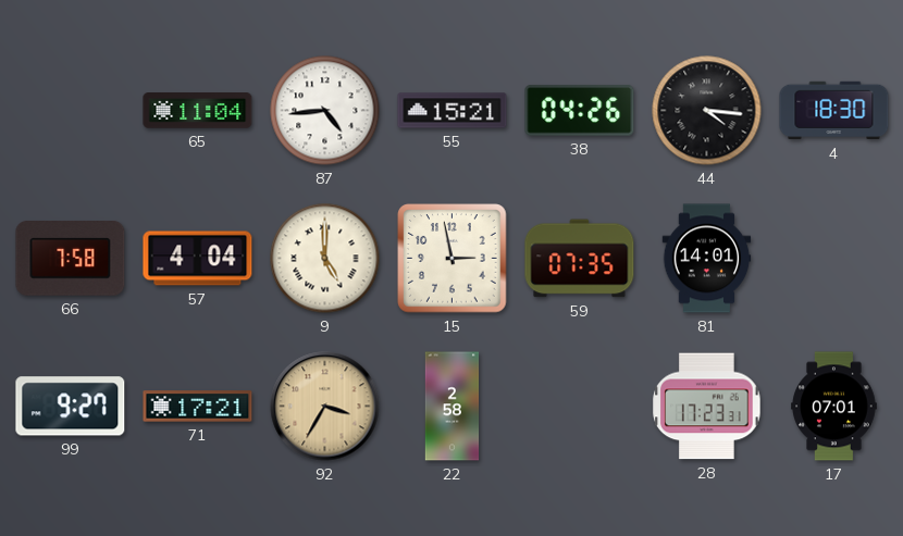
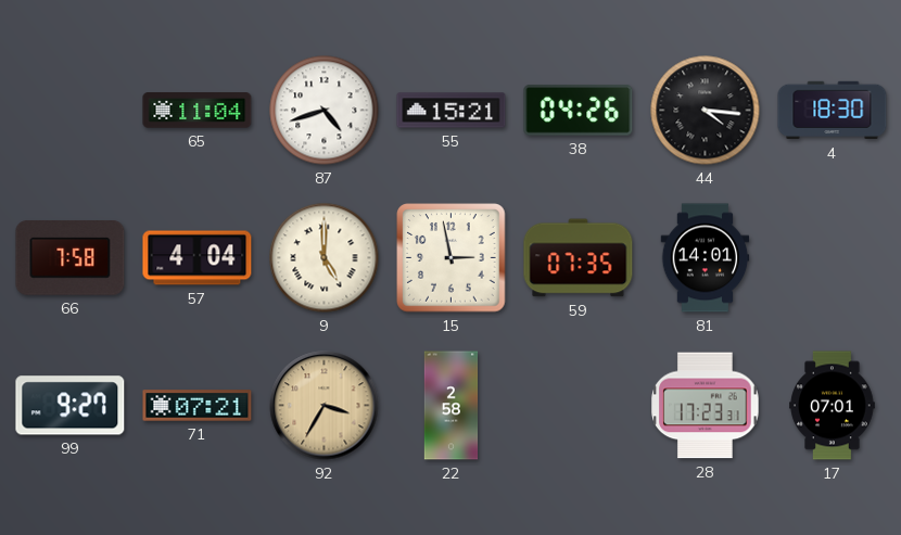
87: 4:44 -> 4:42 (325, 111)
71: 17:21 -> 07:21 (198, 406)
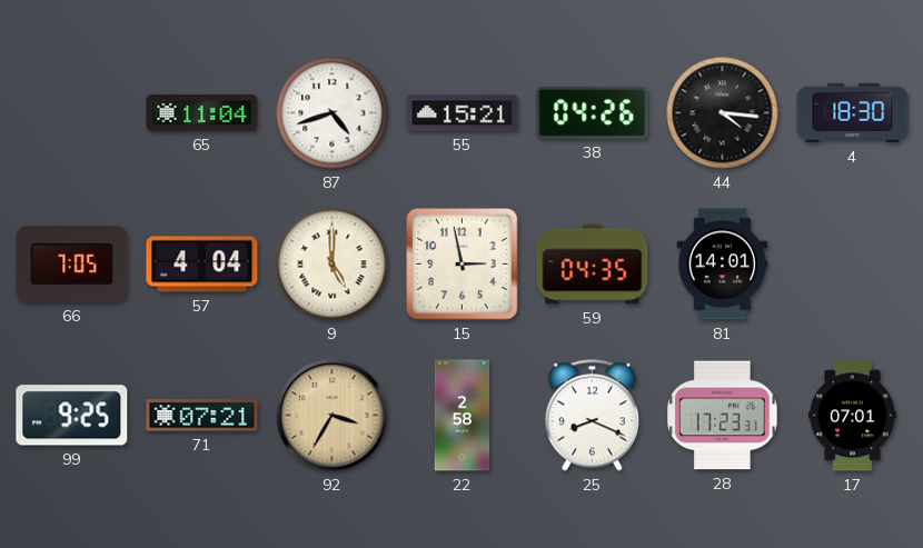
66: 7:58 -> 7:05 (72, 265)
59: 07:35 -> 04:35 (593, 265)
99: 9:27 -> 9:25 (72, 416)
25: none -> 8:19 (592, 416)
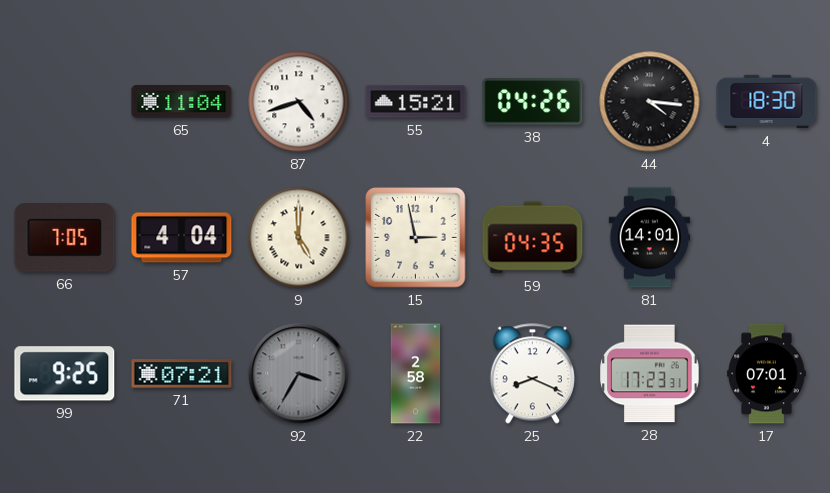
92 dial: champagne -> grey (299, 374)
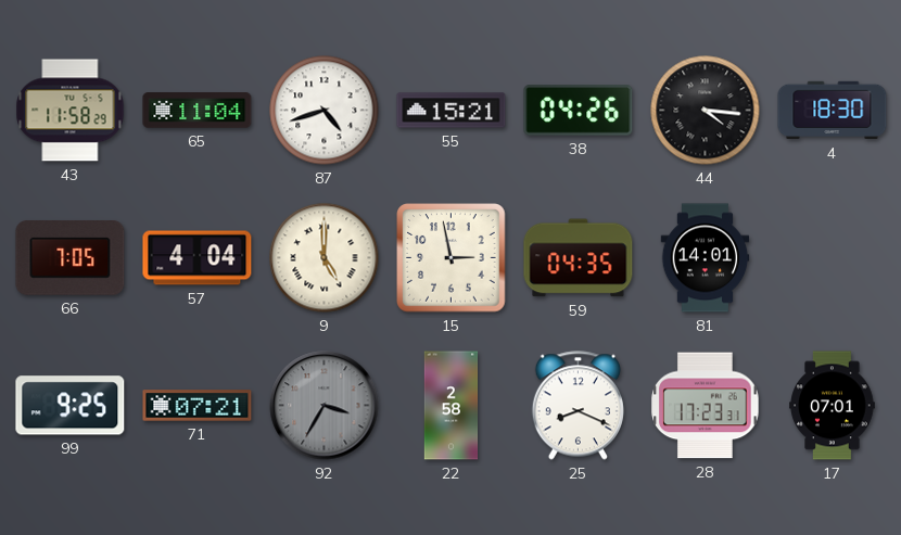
43: none -> 11:58 (71, 111)
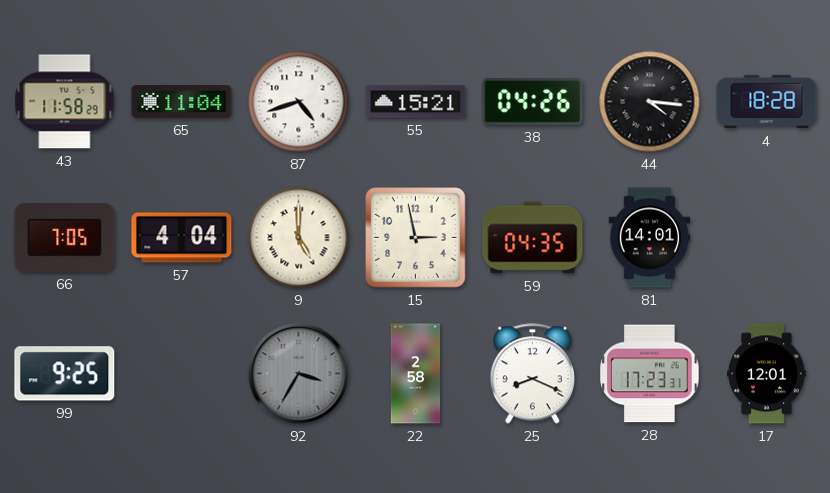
4: 18:30 -> 18:28 (767, 102)
71: 07:21 -> none (198, 406)
17: 07:01 -> 12:01 (767, 374)
